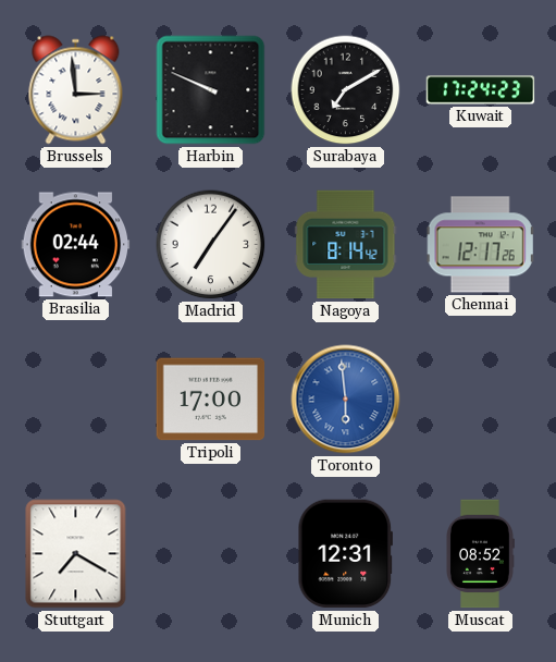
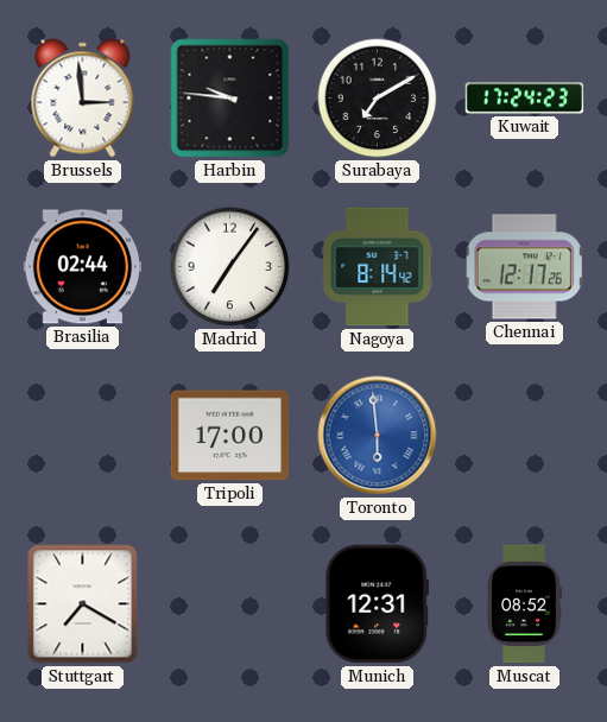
Harbin: 9:49 -> 9:46 (230, 99)
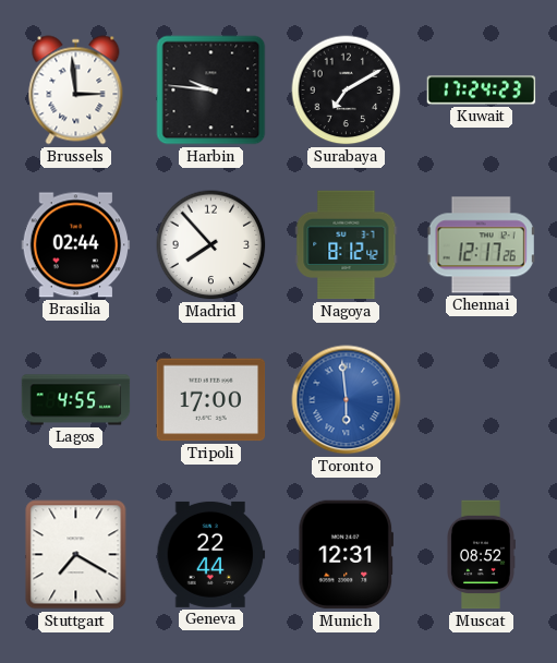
Madrid: 7:06 -> 7:53 (211, 245)
Nagoya: 8:14 -> 8:12 (347, 245)
Lagos: none -> 4:55 (76, 400)
Geneva: none -> 22:44 (211, 554)
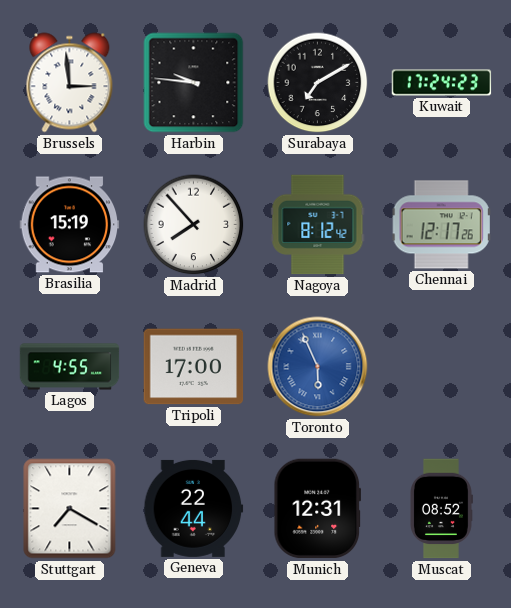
Brasilia: 02:44 -> 15:19 (70, 225)
Toronto: 5:59 -> 5:56 (318, 367)
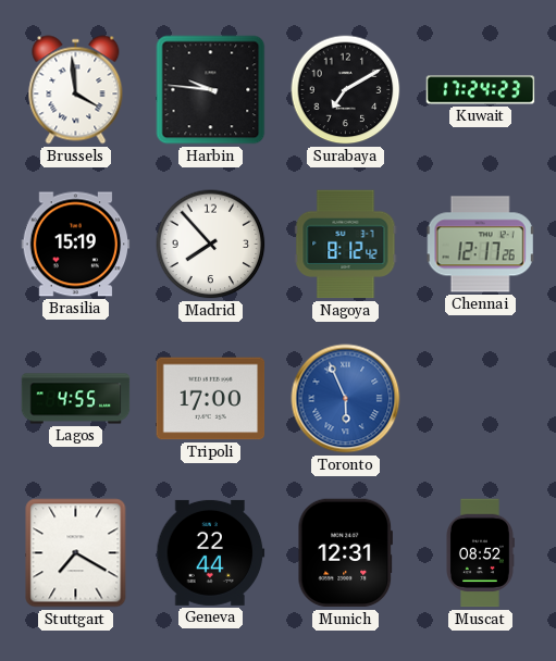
Brussels: 2:59 -> 3:59 (76, 90)
